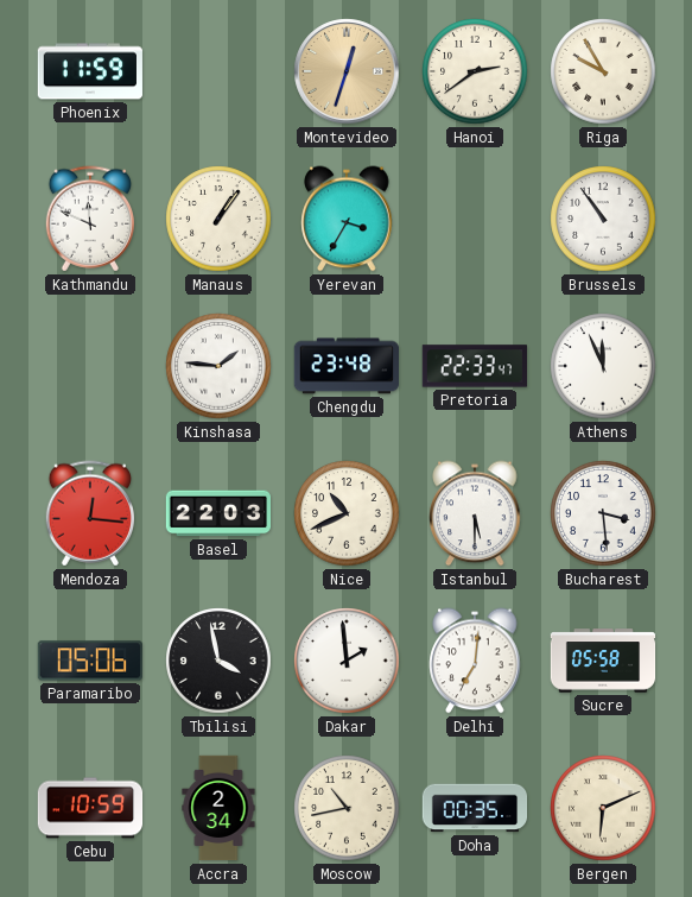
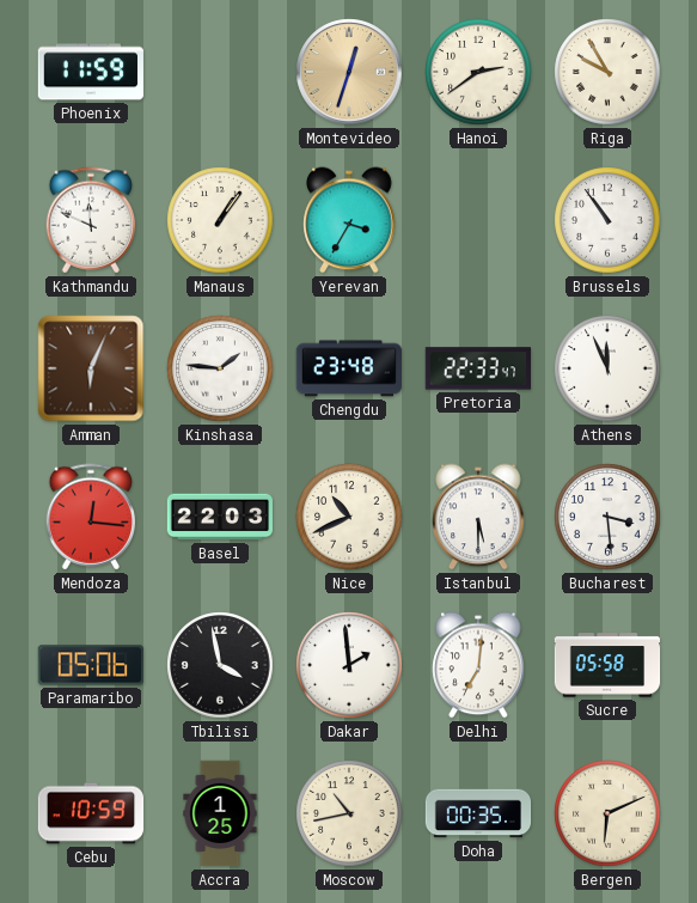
Amman: none -> 6:04 (91, 368)
Accra: 2:34 -> 1:25 (220, 813)
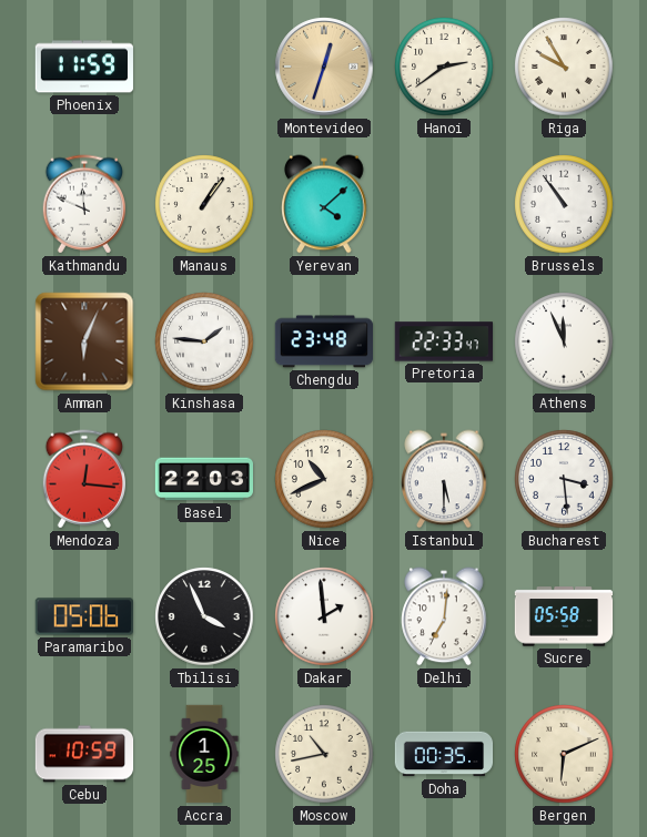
Yerevan: 3:35 -> 4:08 (324, 204)
Tbilisi: 3:58 -> 3:56 (204, 616)
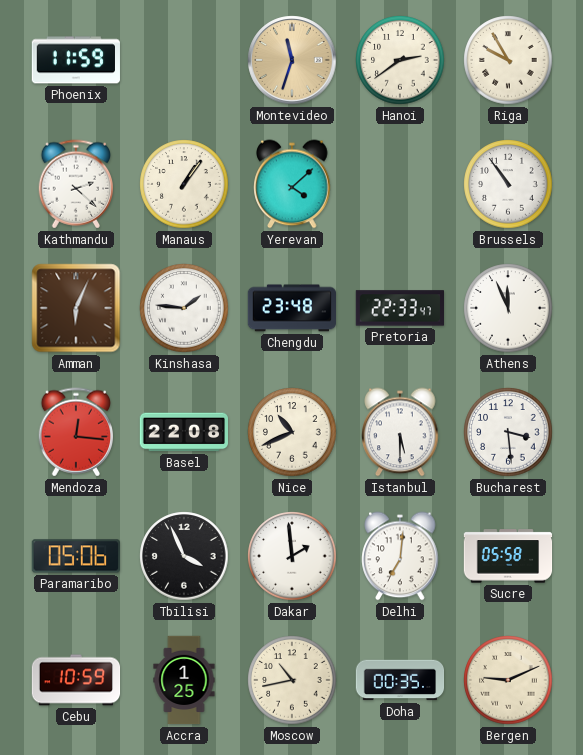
Montevideo: 12:33 -> 11:33 (292, 60)
Kathmandu: 11:49 -> 2:22 (75, 184)
Basel: 22:03 -> 22:08 (183, 432)
Bergen: 6:11 -> 9:11 (508, 680)
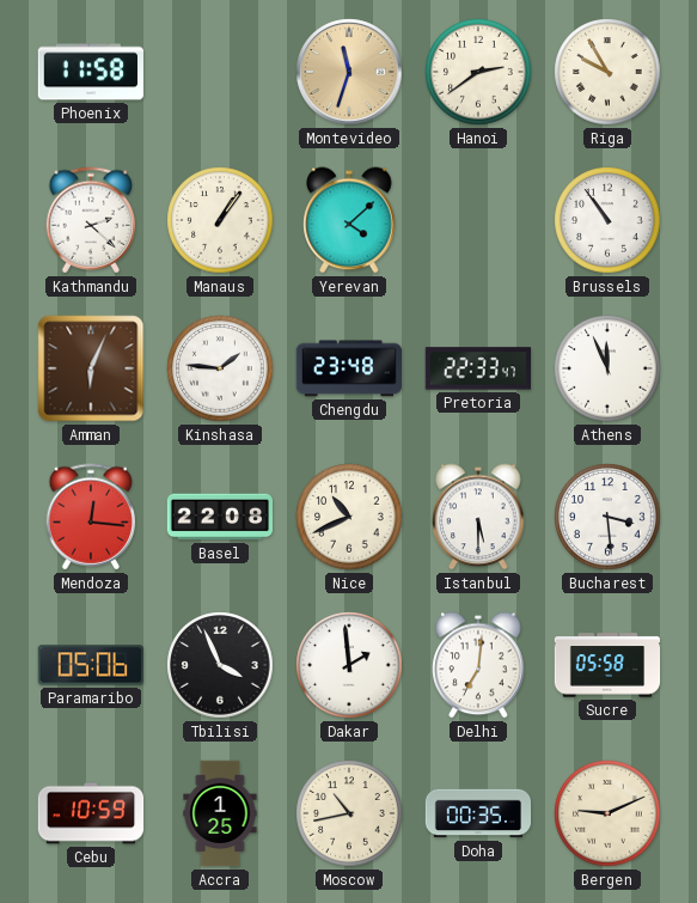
Phoenix: 11:59 -> 11:58 (90, 72)
